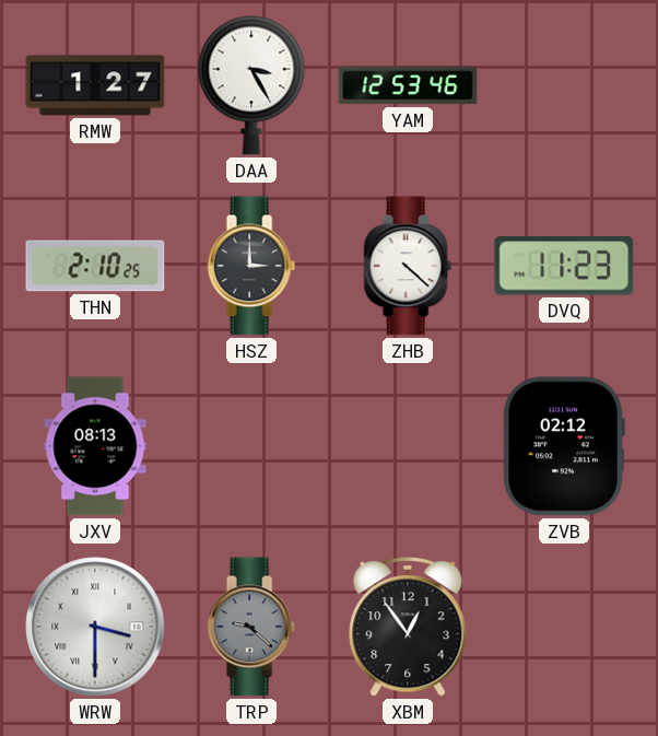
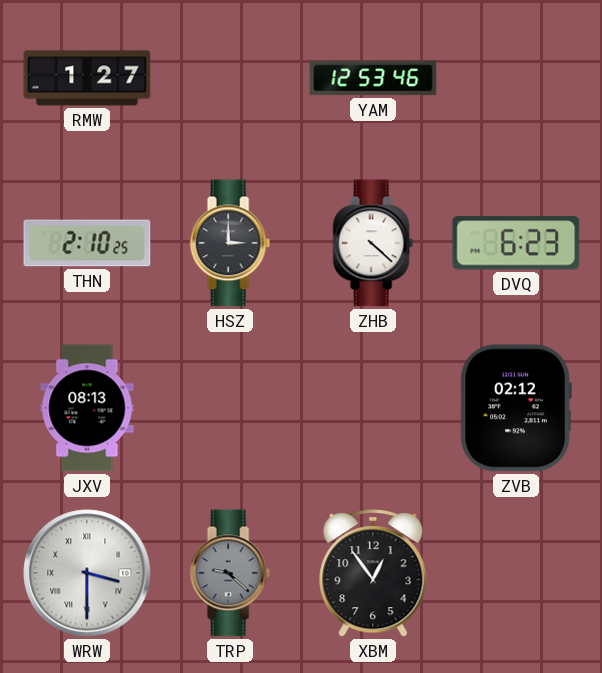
DAA: 3:25 -> none (251, 85)
DVQ: 11:23 -> 6:23 (516, 243)
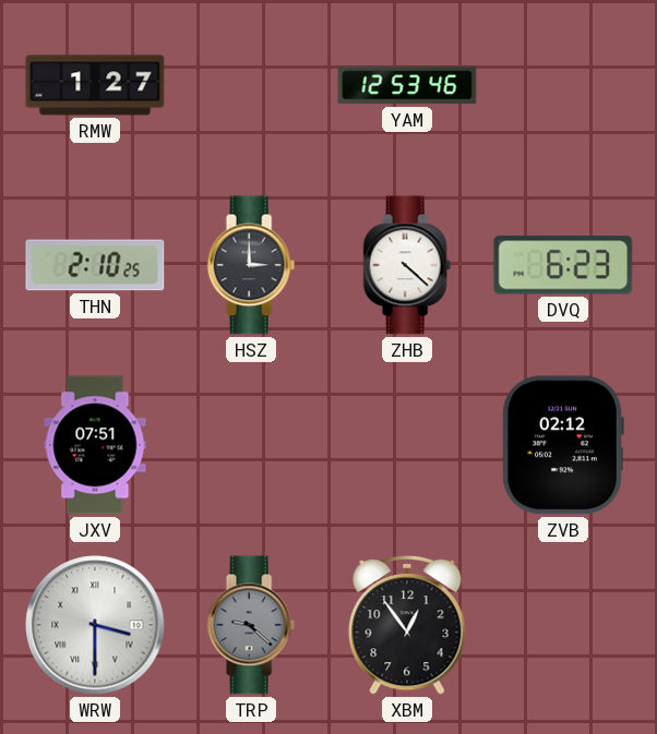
JXV: 08:13 -> 07:51 (95, 445)
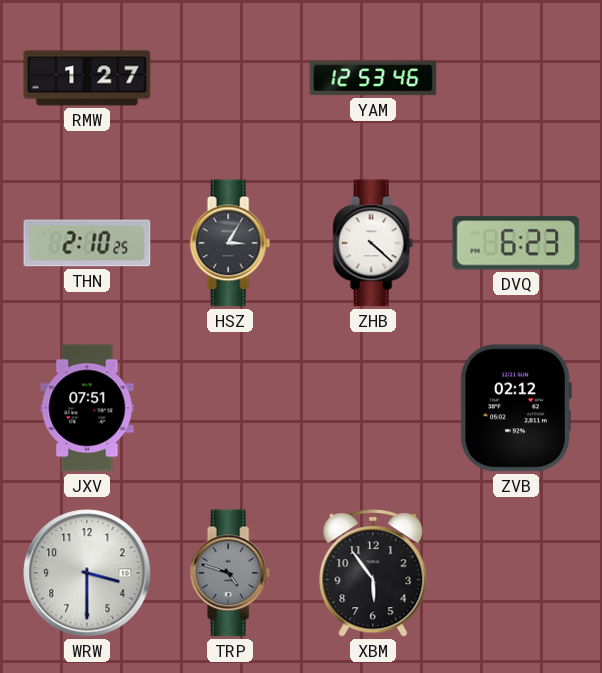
HSZ: 3:00 -> 3:05 (230, 243)
WRW numerals: Roman -> Arabic (87, 573)
TRP: 9:22 -> 4:48 (230, 573)
XBM: 12:54 -> 5:54 (373, 573)
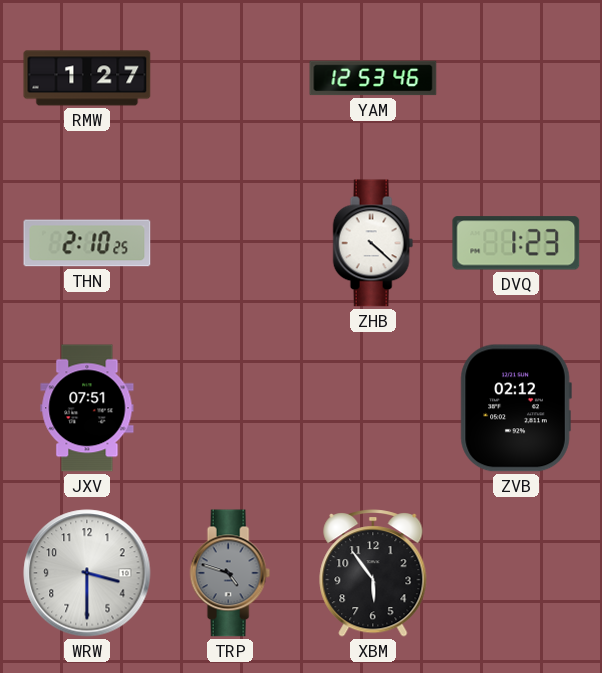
HSZ: 3:05 -> none (230, 243)
DVQ: 6:23 -> 1:23 (516, 243)
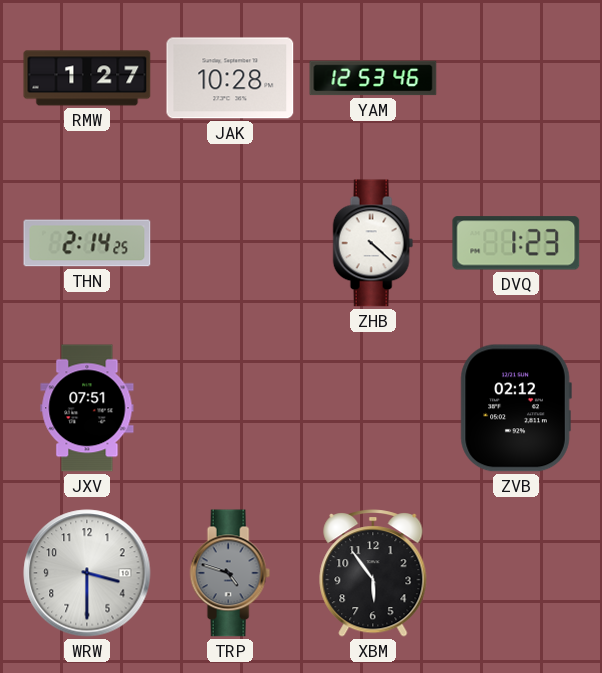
JAK: none -> 10:28 (230, 78)
THN: 2:10 -> 2:14 (87, 243)
